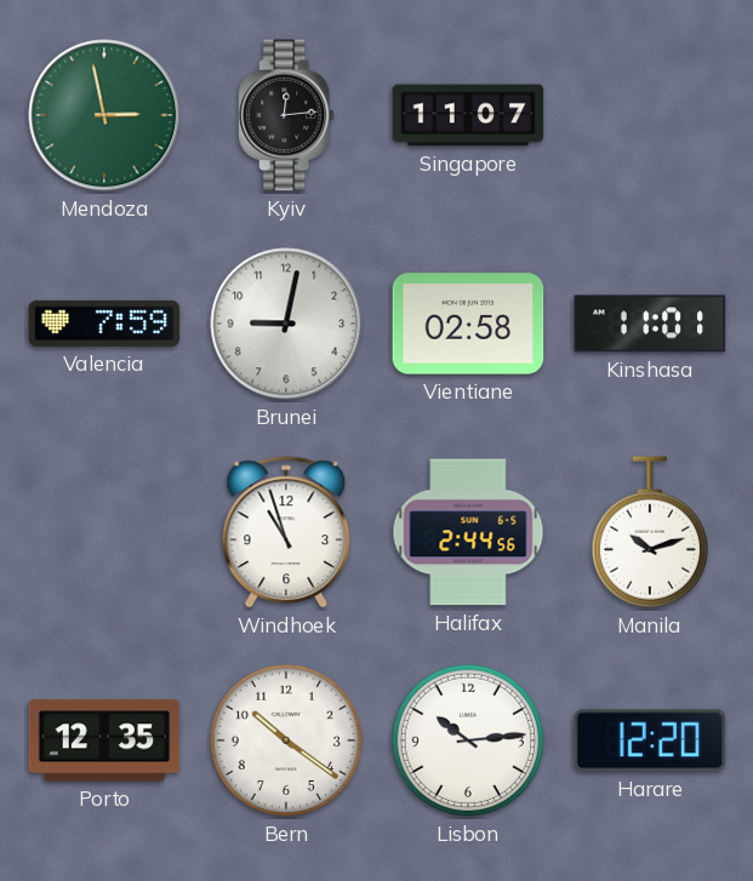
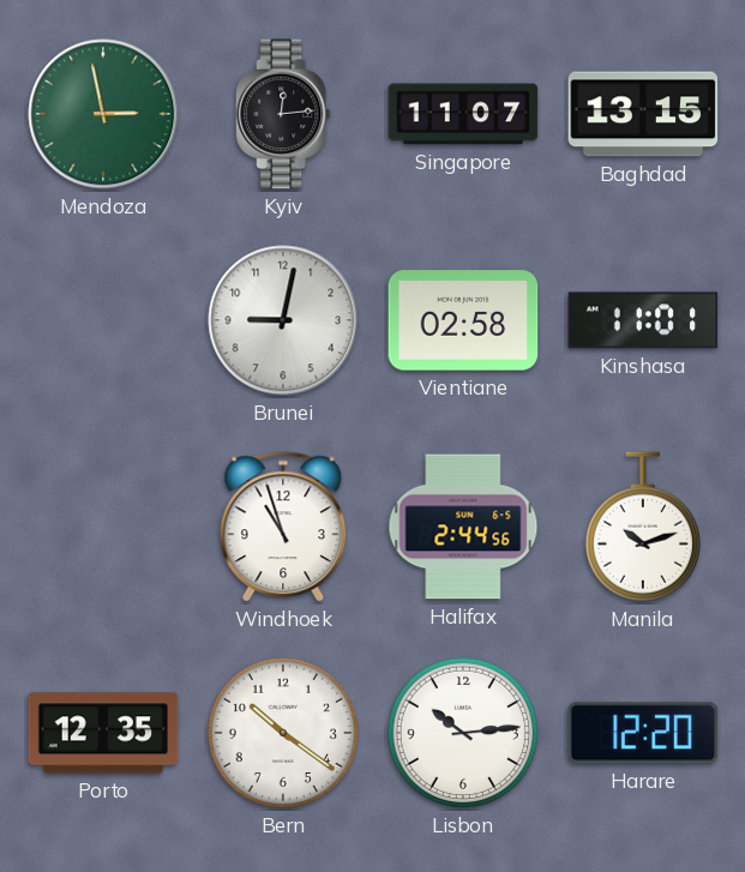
Baghdad: none -> 13:15 (643, 114)
Valencia: 7:59 -> none (104, 324)
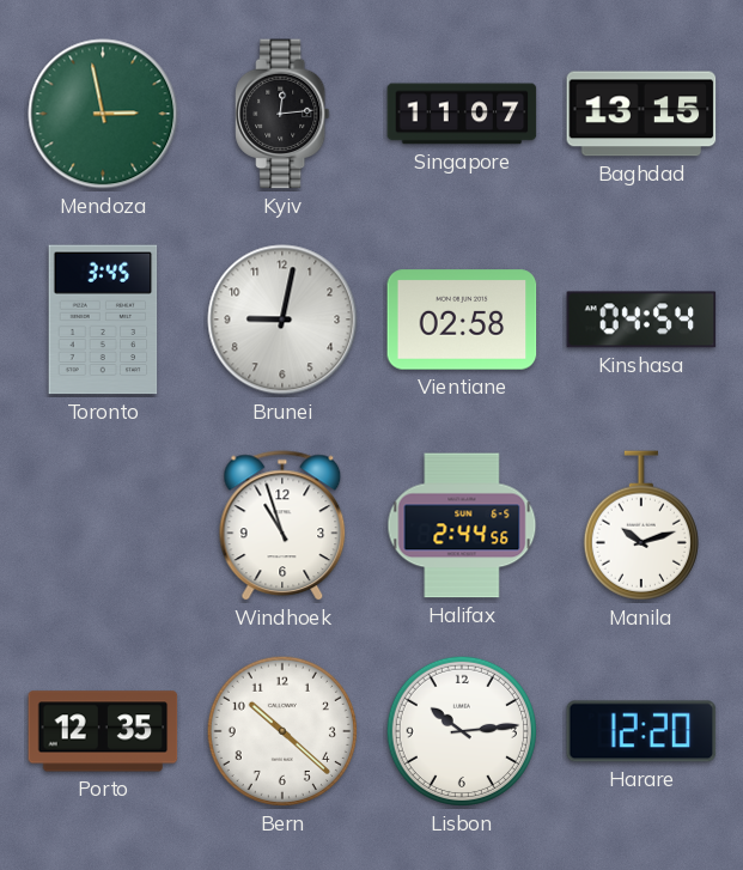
Toronto: none -> 3:45 (103, 320)
Kinshasa: 11:01 -> 04:54 (641, 320)
Bern: 10:21 -> 10:22 (282, 731)
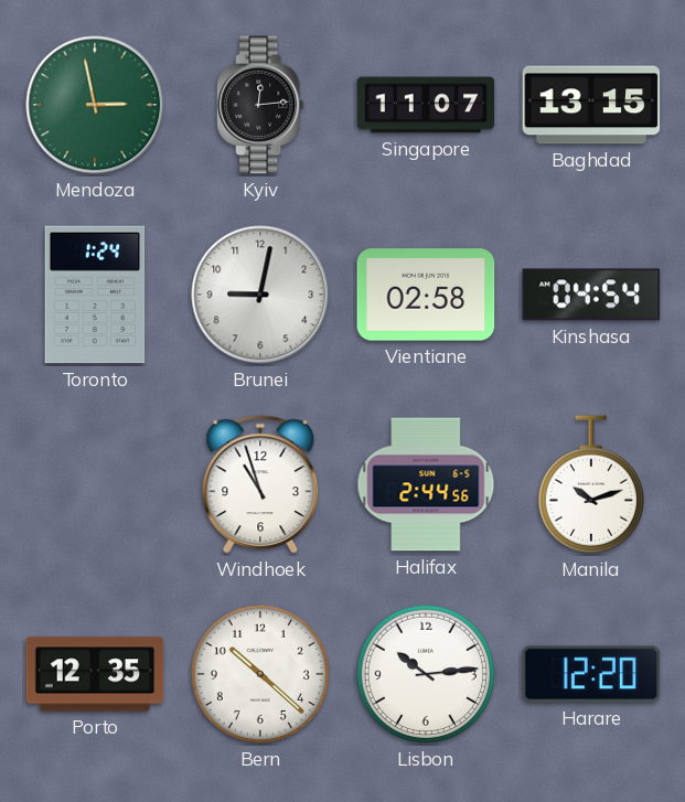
Toronto: 3:45 -> 1:24 (95, 295)
